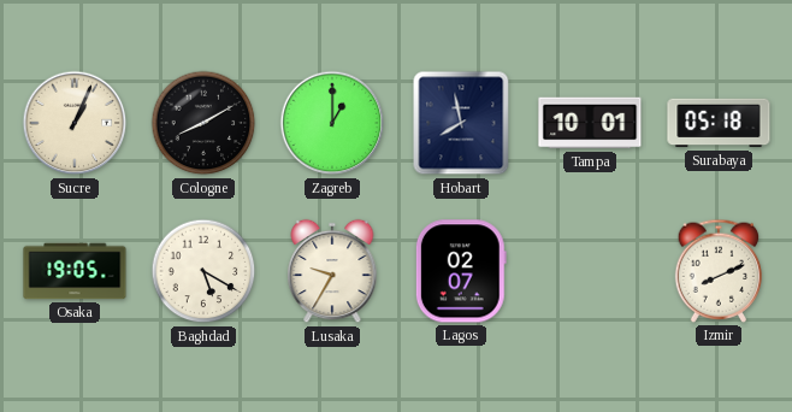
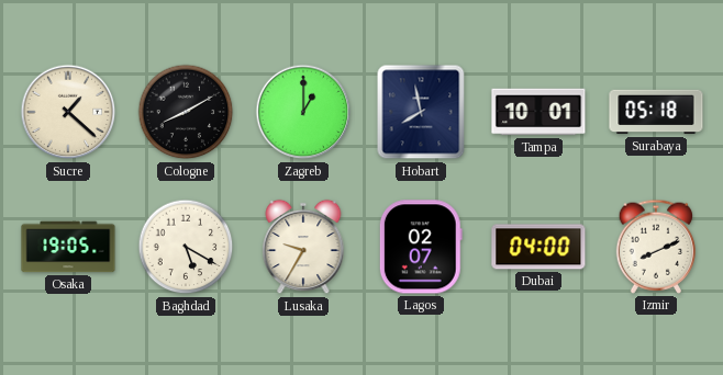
Sucre: 1:04 -> 1:22 (68, 112)
Dubai: none -> 04:00 (538, 247)
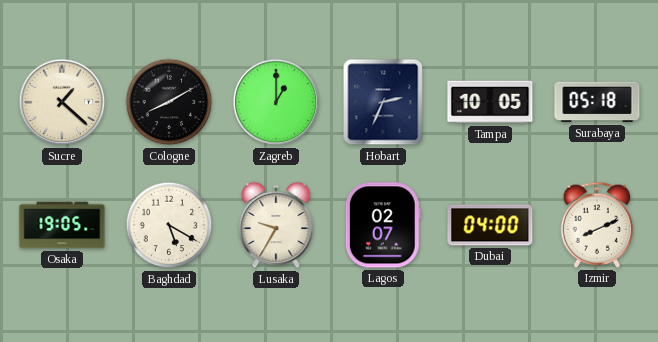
Hobart: 7:58 -> 2:34 (383, 102)
Tampa: 10:01 -> 10:05 (490, 102)
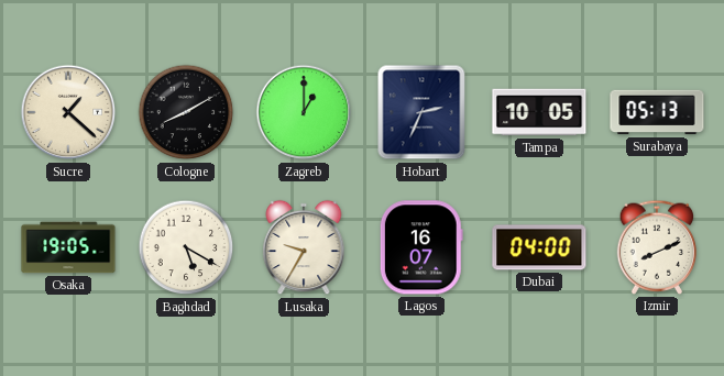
Surabaya: 05:18 -> 05:13 (657, 112)
Lagos: 02:07 -> 16:07 (421, 247)
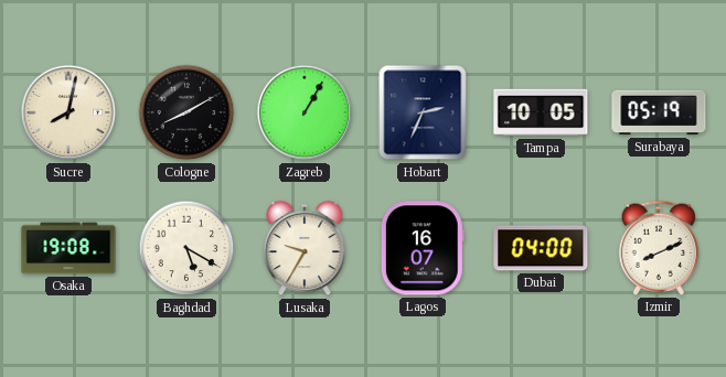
Sucre: 1:22 -> 8:02 (68, 112)
Zagreb: 1:00 -> 1:05 (305, 112)
Surabaya: 05:13 -> 05:19 (659, 112)
Osaka: 19:05 -> 19:08 (68, 248)
